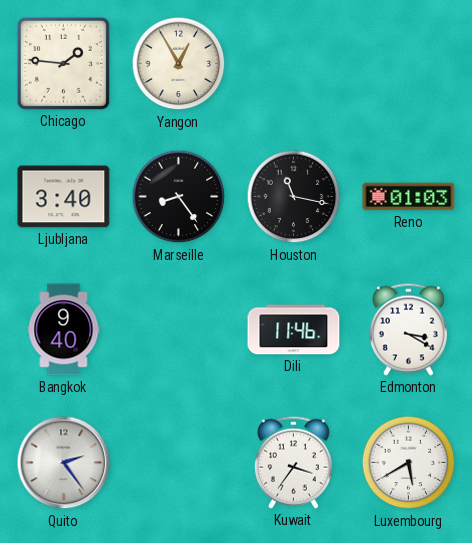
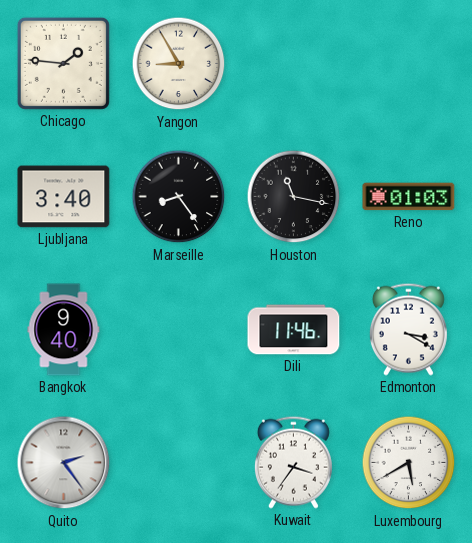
Yangon: 12:55 -> 8:55 (179, 64)
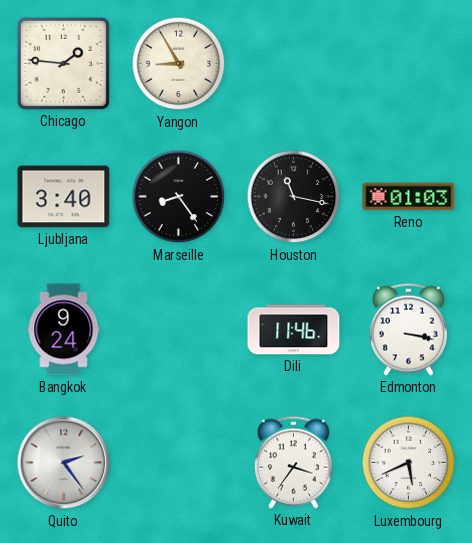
Bangkok: 9:40 -> 9:24 (64, 330)
Edmonton: 3:20 -> 3:17 (408, 329)
Luxembourg: 5:40 -> 5:41 (409, 463)
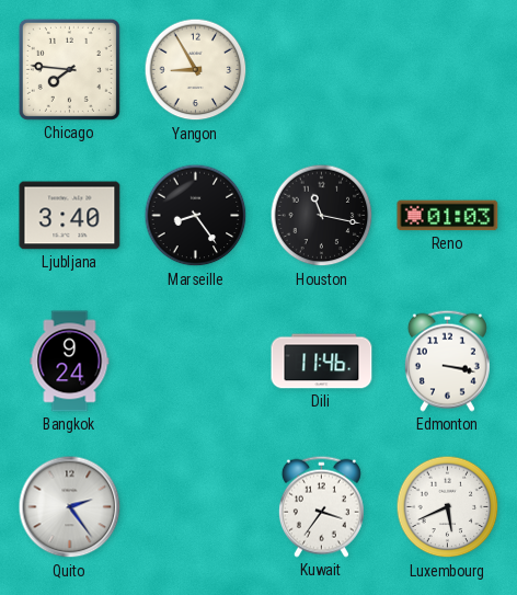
Chicago: 1:46 -> 7:46 (69, 69)
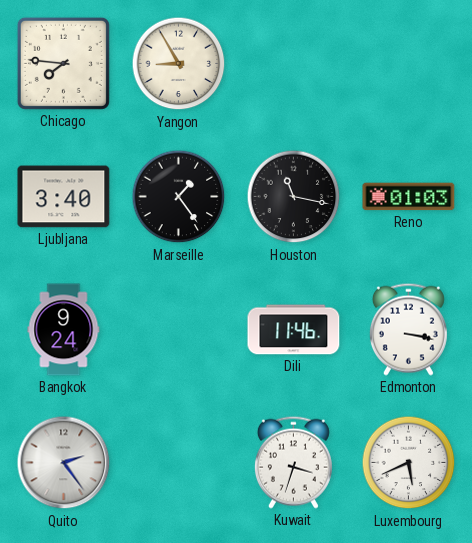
Marseille: 8:24 -> 1:24 (179, 197)
Kuwait: 3:36 -> 3:33 (293, 462)
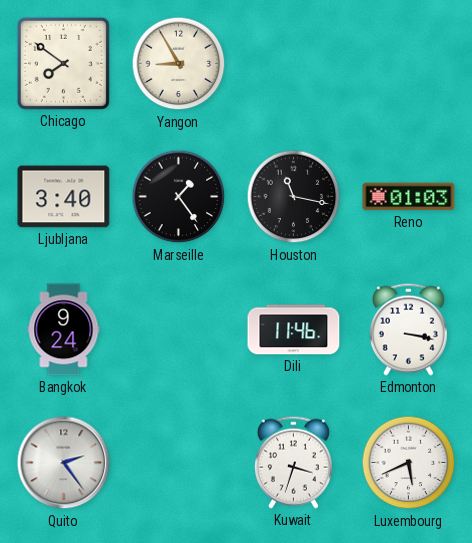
Chicago: 7:46 -> 7:51 (63, 63)
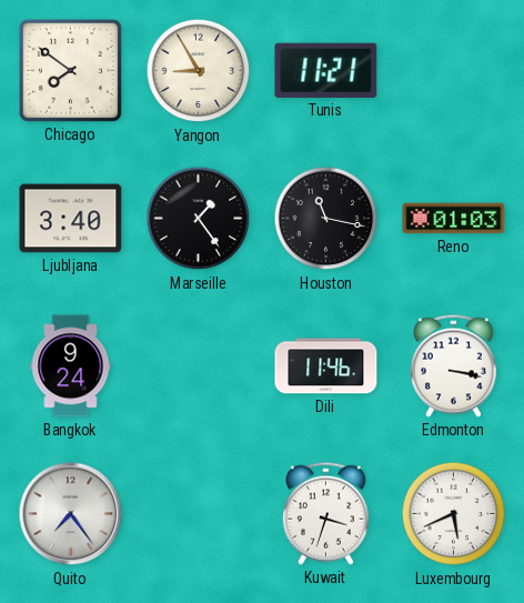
Tunis: none -> 11:21 (326, 70)
Quito: 2:24 -> 7:24 (71, 514)
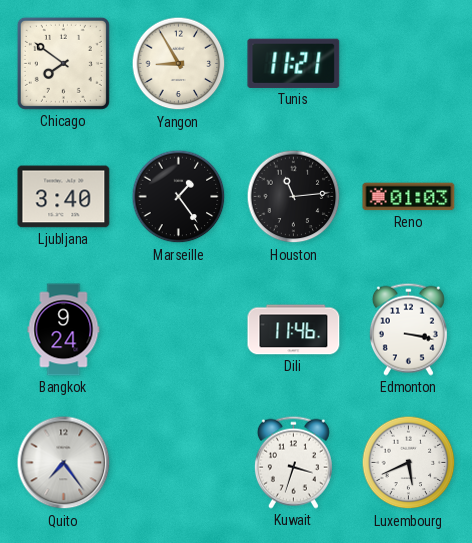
Houston: 11:17 -> 11:14 (294, 197)
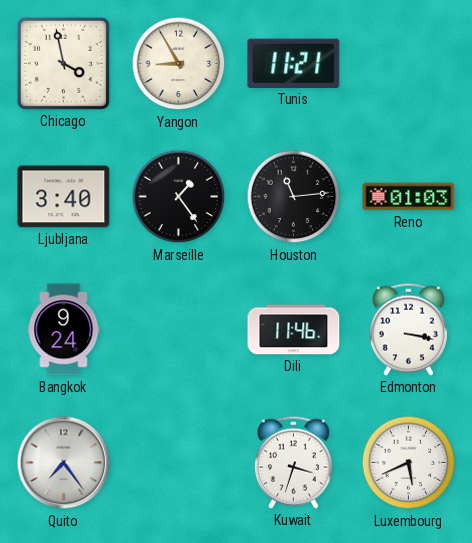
Chicago: 7:51 -> 3:58 (63, 63)
